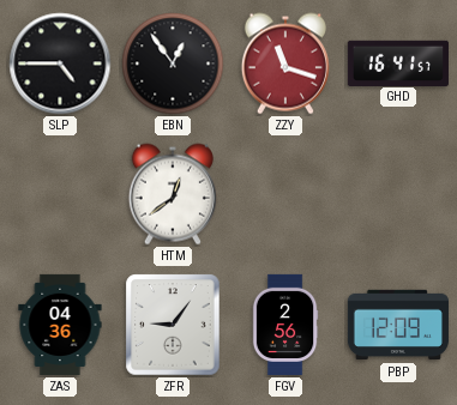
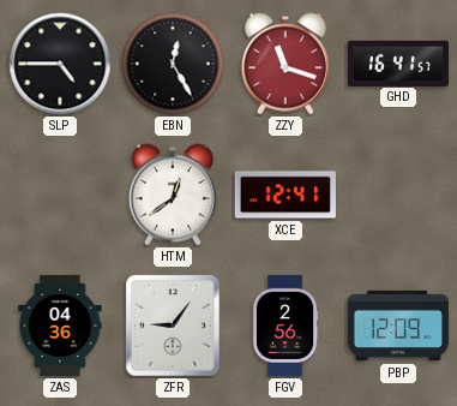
EBN: 12:54 -> 12:25 (173, 64)
XCE: none -> 12:41 (285, 195)
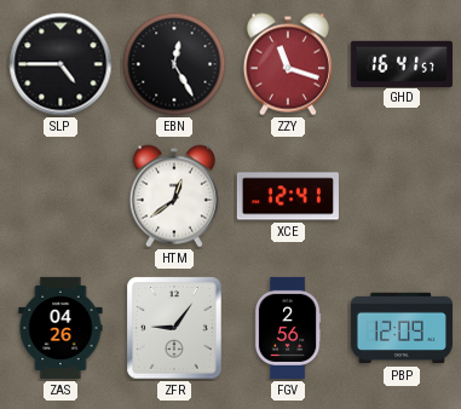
ZAS: 04:36 -> 04:26 (60, 328)
